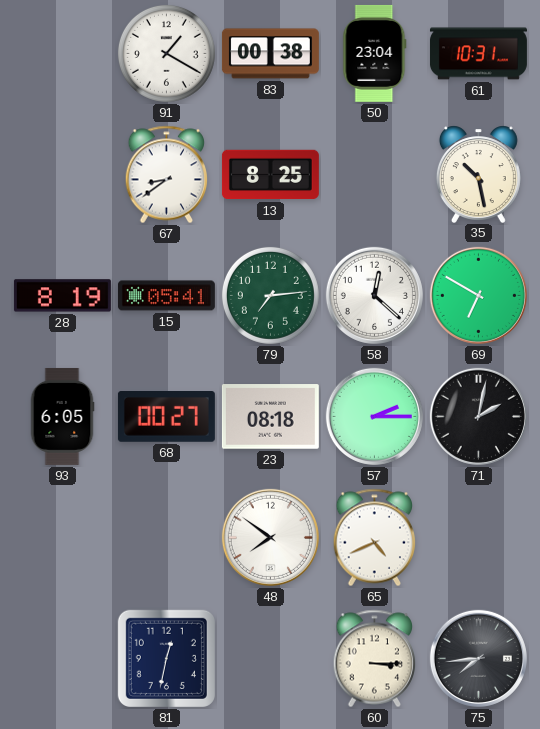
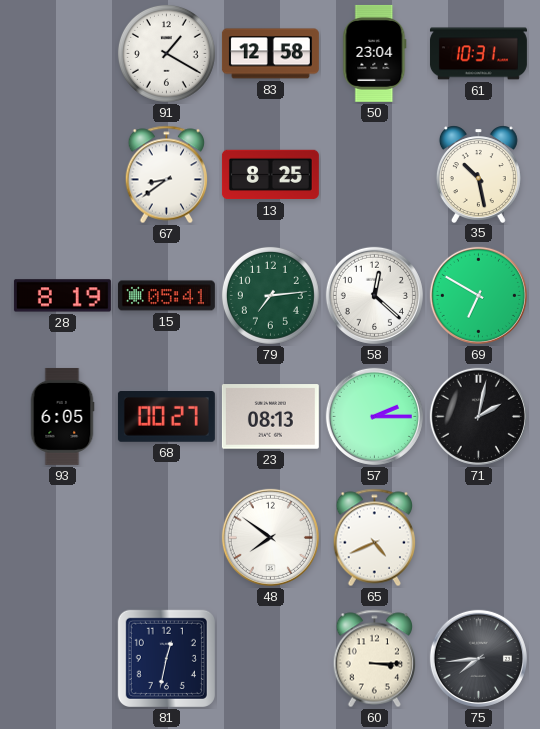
83: 00:38 -> 12:58 (270, 54)
23: 08:18 -> 08:13 (270, 417)
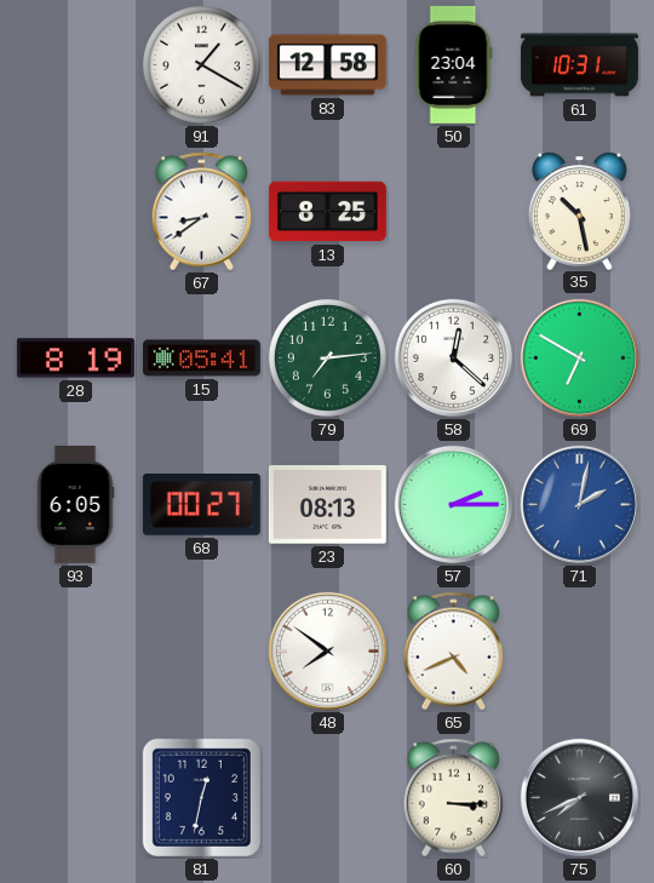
71 dial: black -> blue (579, 504)
75: 7:44 -> 7:41 (579, 797)
